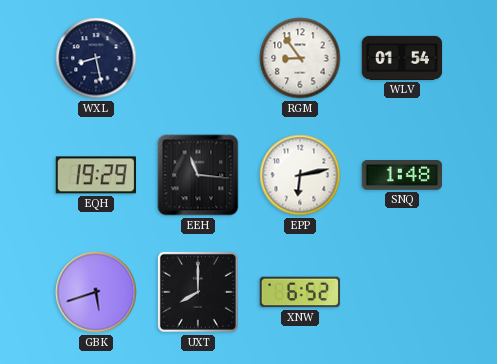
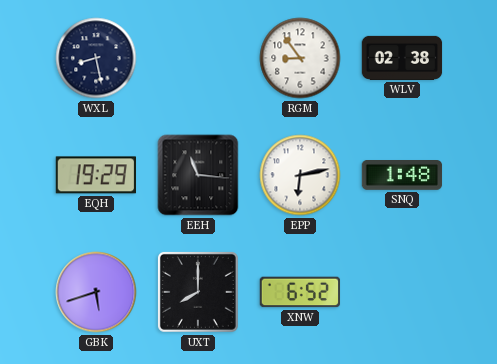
WLV: 01:54 -> 02:38 (402, 58)
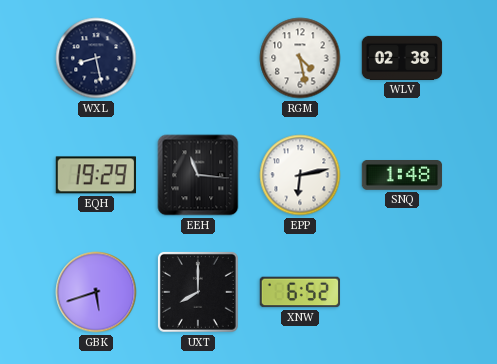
RGM: 8:54 -> 4:28 (300, 58)
